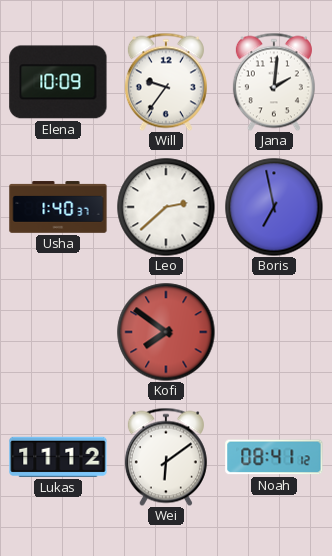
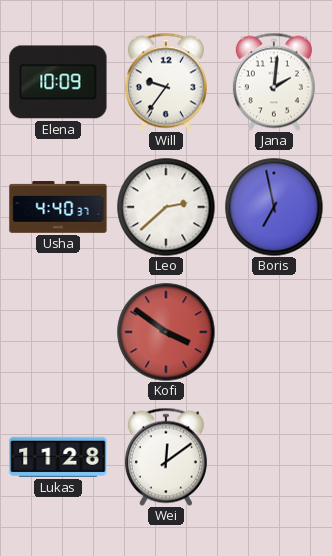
Usha: 1:40 -> 4:40 (58, 207)
Kofi: 7:51 -> 3:51 (166, 332)
Lukas: 11:12 -> 11:28 (58, 457)
Wei: 6:09 -> 12:09 (166, 457)
Noah: 08:41 -> none (274, 457)
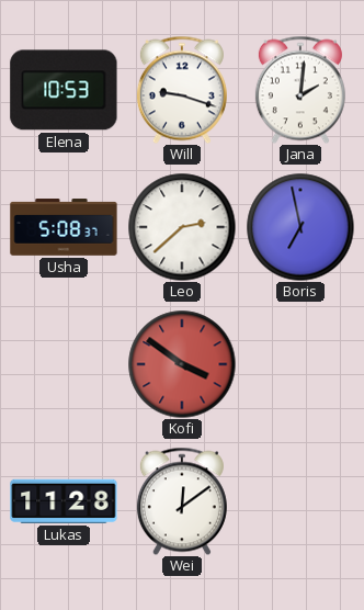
Elena: 10:09 -> 10:53 (64, 90)
Will: 9:36 -> 9:18 (182, 90)
Usha: 4:40 -> 5:08 (64, 227)
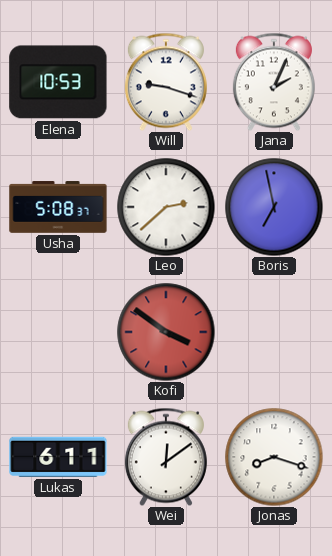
Jana: 2:01 -> 2:04 (274, 82)
Lukas: 11:28 -> 6:11 (58, 457)
Jonas: none -> 8:18 (274, 457)
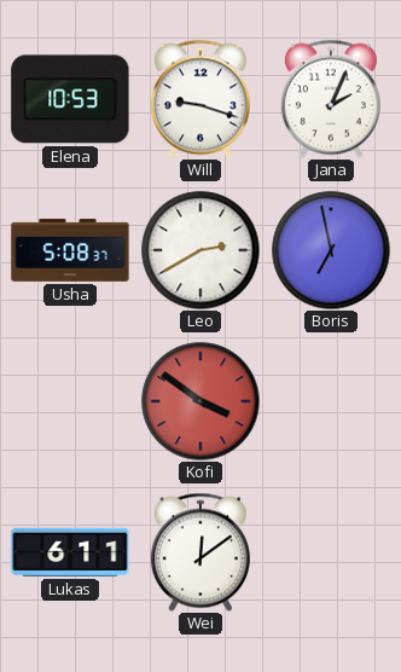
Leo: 2:38 -> 2:40 (200, 250)
Jonas: 8:18 -> none (274, 457)
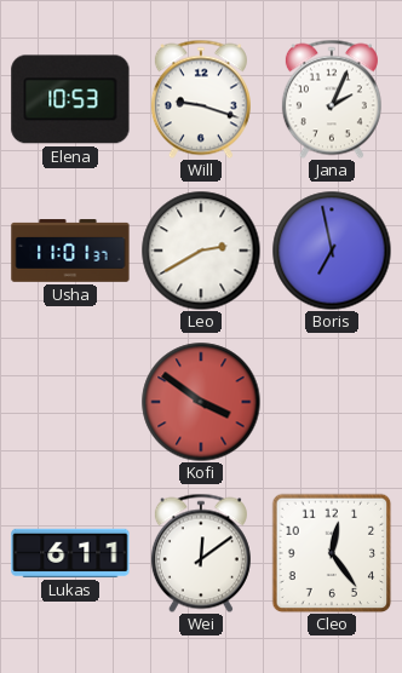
Usha: 5:08 -> 11:01 (70, 251)
Cleo: none -> 12:24 (332, 553)
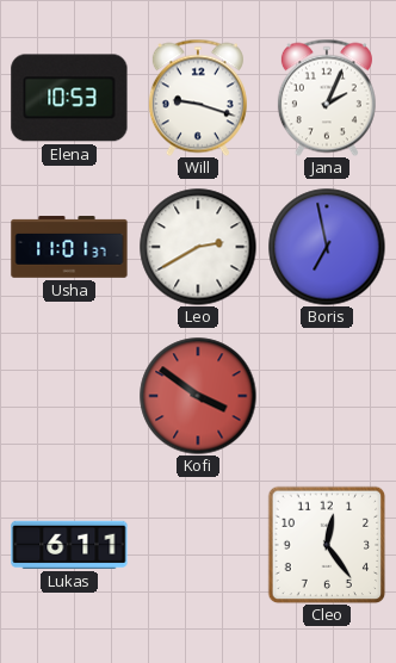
Wei: 12:09 -> none (201, 553)
